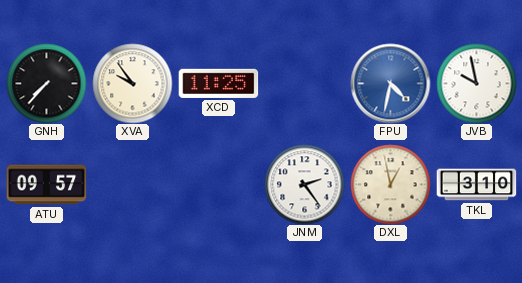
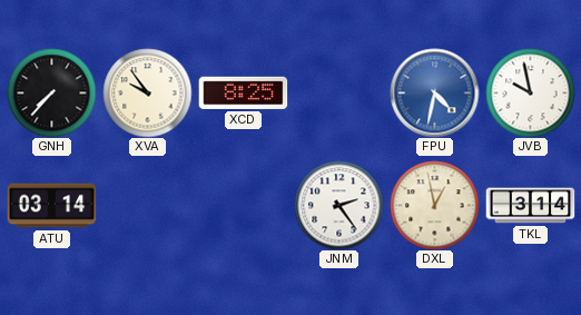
XCD: 11:25 -> 8:25 (243, 92)
ATU: 09:57 -> 03:14 (51, 206)
TKL: 3:10 -> 3:14 (530, 206)
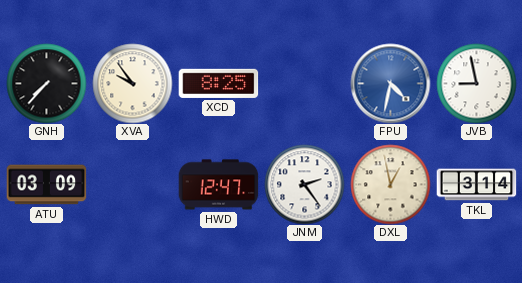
JVB: 9:58 -> 8:58 (476, 83)
ATU: 03:14 -> 03:09 (46, 185)
HWD: none -> 12:47 (218, 185)
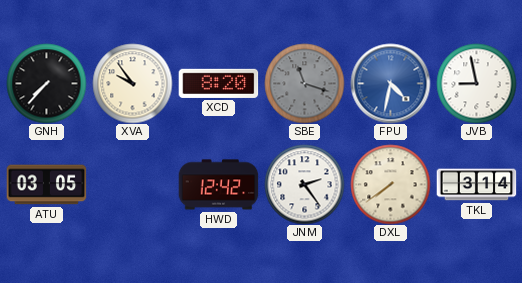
XCD: 8:25 -> 8:20 (218, 83)
SBE: none -> 11:18 (304, 83)
ATU: 03:09 -> 03:05 (46, 185)
HWD: 12:47 -> 12:42 (218, 185)
DXL: 12:58 -> 7:39 (390, 184)
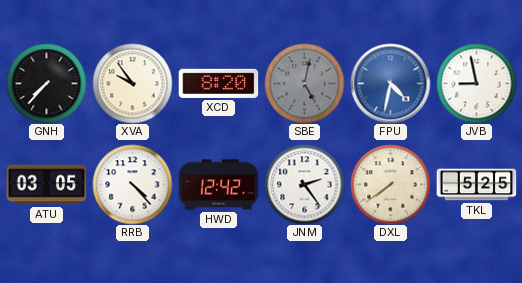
SBE: 11:18 -> 5:02 (304, 83)
RRB: none -> 4:23 (132, 184)
TKL: 3:14 -> 5:25 (476, 185)
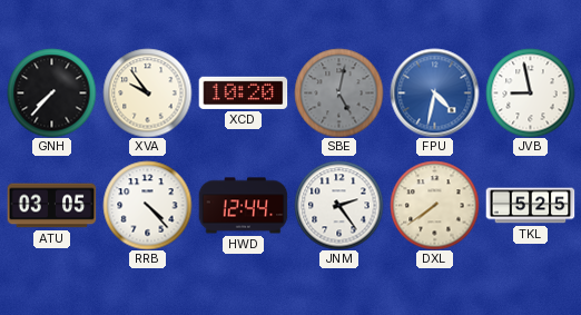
XCD: 8:20 -> 10:20 (243, 92)
HWD: 12:42 -> 12:44 (243, 206)
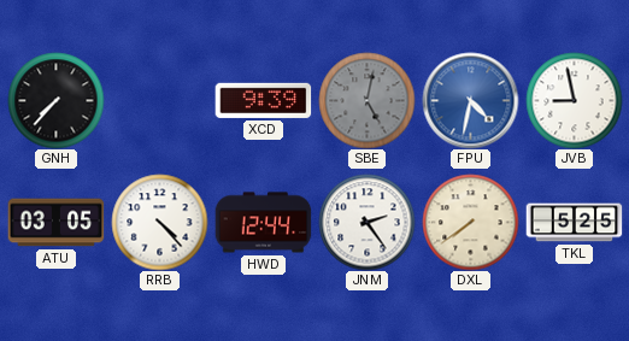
XVA: 9:54 -> none (147, 92)
XCD: 10:20 -> 9:39 (263, 100)
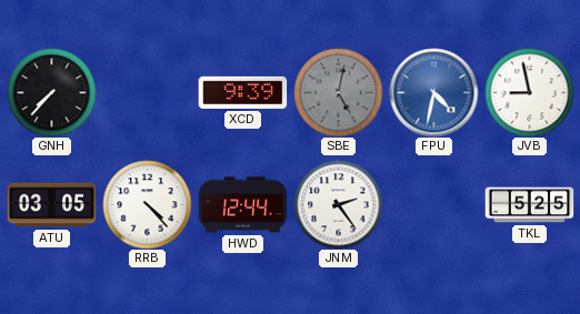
DXL: 7:39 -> none (470, 222)
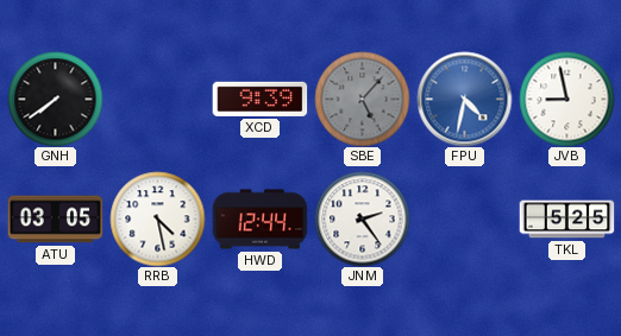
GNH: 7:37 -> 7:39 (55, 99)
SBE: 5:02 -> 5:07 (362, 99)
RRB: 4:23 -> 4:28 (157, 218)
